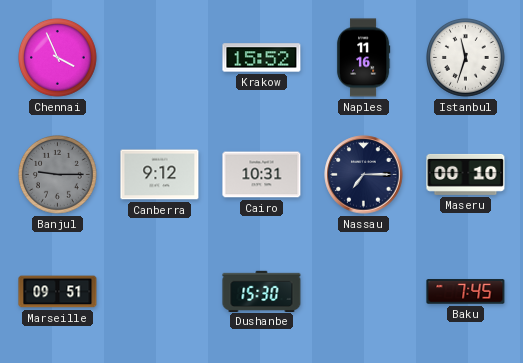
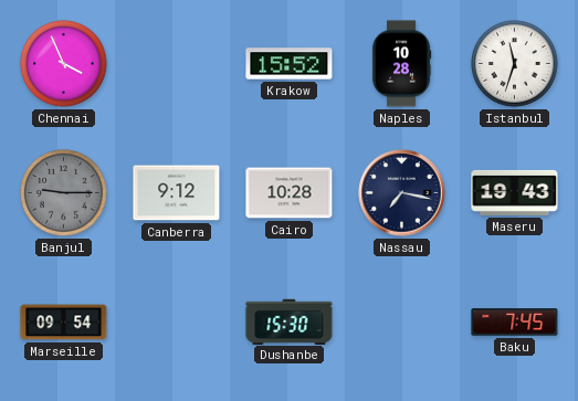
Naples: 11:16 -> 10:28 (401, 64)
Cairo: 10:31 -> 10:28 (290, 193)
Nassau: 7:15 -> 7:17 (402, 193)
Maseru: 00:10 -> 19:43 (515, 192)
Marseille: 09:51 -> 09:54 (64, 323)
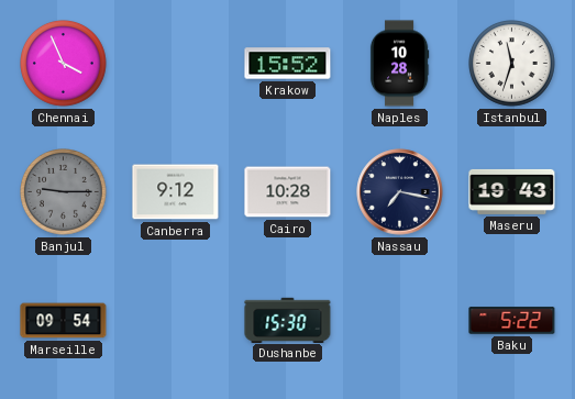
Baku: 7:45 -> 5:22 (512, 321)
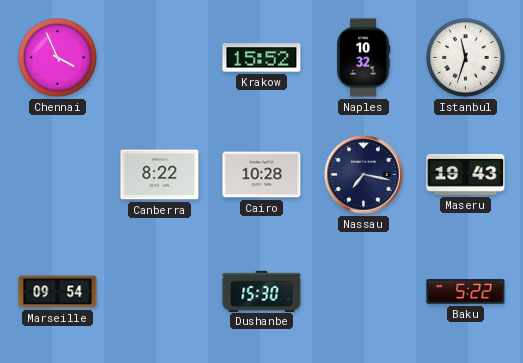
Naples: 10:28 -> 10:32 (363, 58)
Banjul: 9:15 -> none (64, 192)
Canberra: 9:12 -> 8:22 (160, 175)
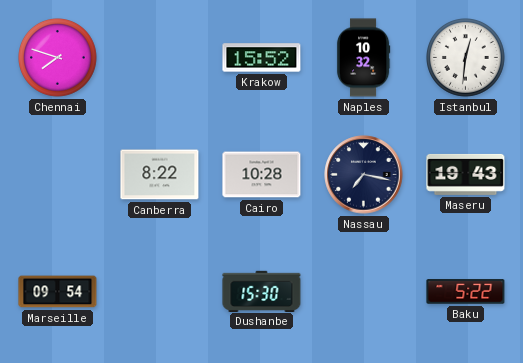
Chennai: 3:56 -> 7:48 (58, 58)
Istanbul: 11:33 -> 12:31 (466, 58)
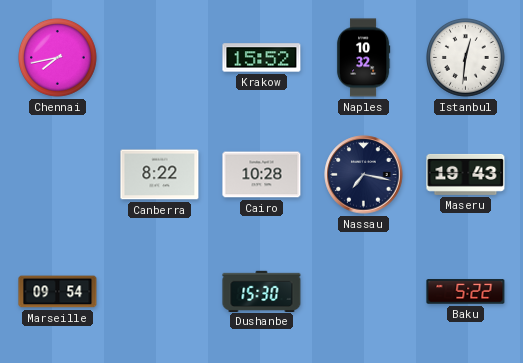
Chennai: 7:48 -> 7:43 (58, 58)
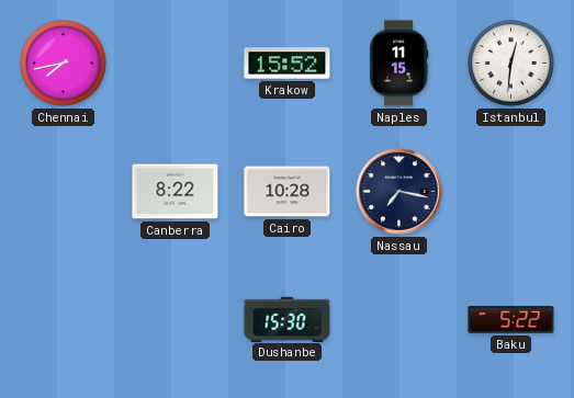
Naples: 10:32 -> 11:15 (398, 64)
Maseru: 19:43 -> none (466, 174)
Marseille: 09:54 -> none (58, 292)
